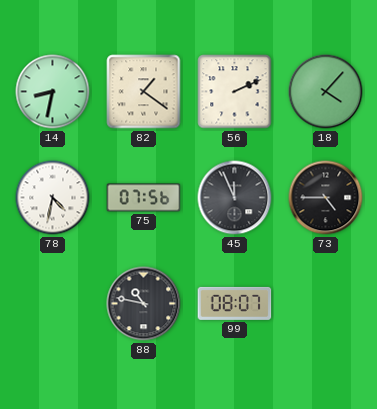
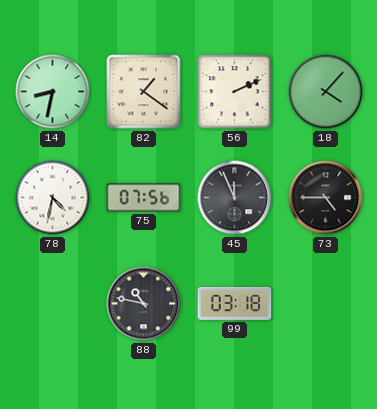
99: 08:07 -> 03:18 (235, 303)
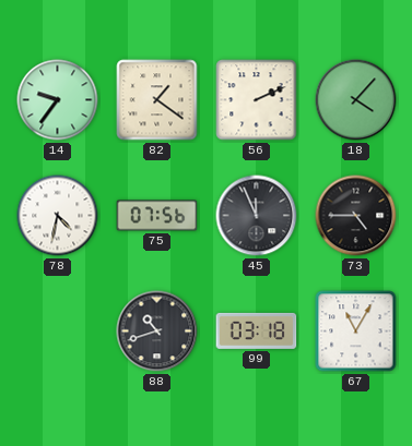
14: 8:32 -> 9:36 (58, 100)
88: 10:47 -> 10:42 (157, 332)
67: none -> 11:05 (356, 332)
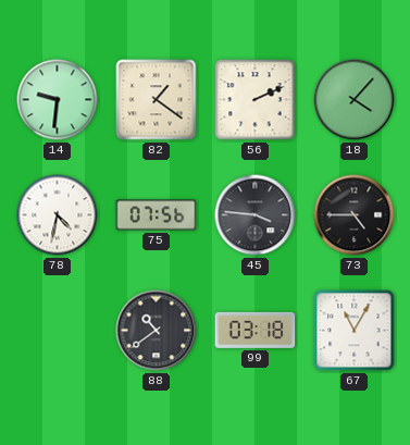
14: 9:36 -> 9:31 (58, 100)
45: 11:56 -> 3:46 (256, 215)
88: 10:42 -> 10:39 (157, 331)
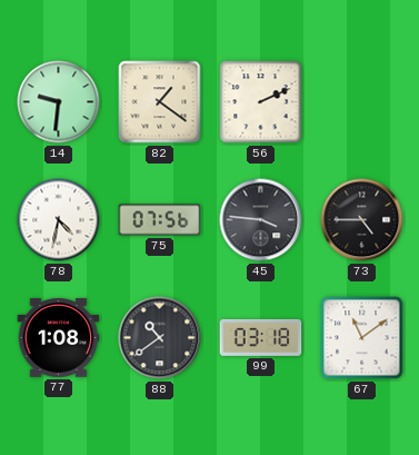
18: 4:07 -> none (355, 100)
77: none -> 1:08 (59, 338)
67: 11:05 -> 11:09 (362, 338)
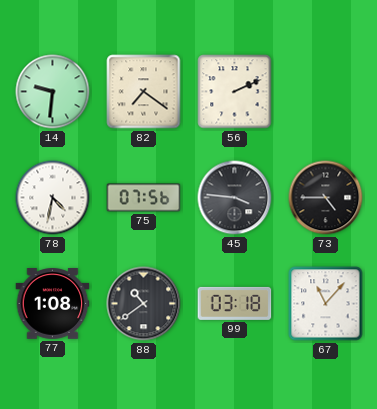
82: 1:21 -> 7:21 (144, 92)
67: 11:09 -> 11:07 (326, 304)
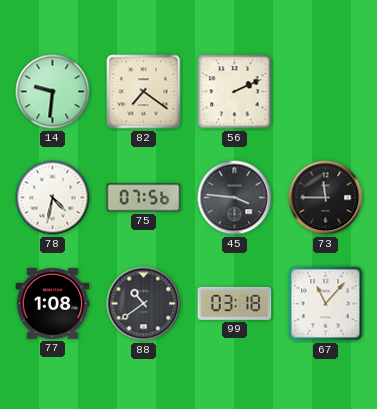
73: 4:45 -> 11:45 (326, 198)
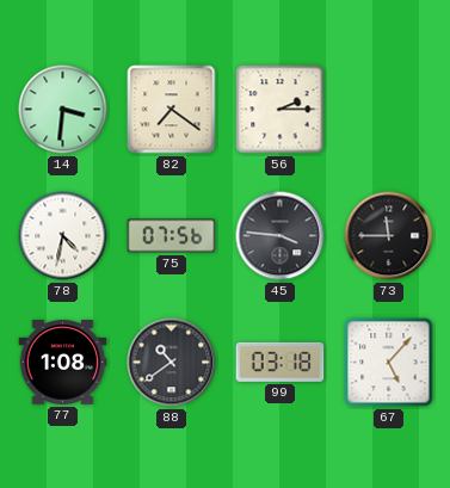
14: 9:31 -> 3:31 (63, 110)
56: 2:11 -> 2:15 (281, 110)
67: 11:07 -> 5:07 (389, 363)
